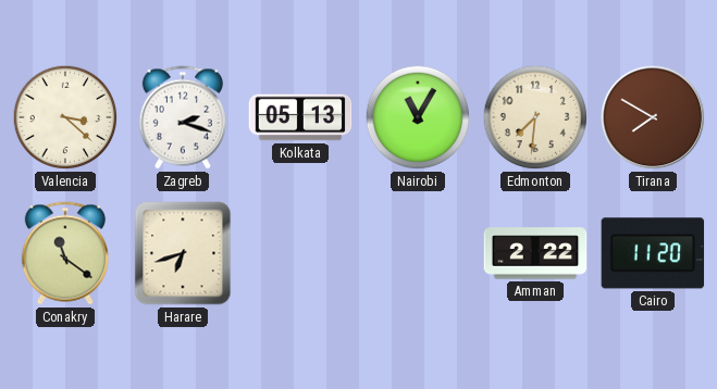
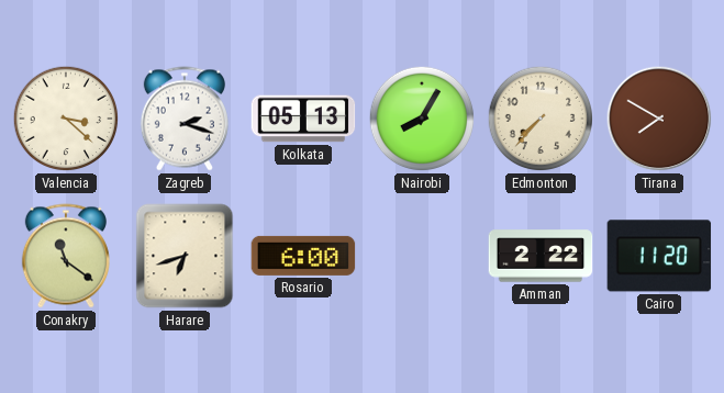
Nairobi: 11:05 -> 8:05 (422, 119)
Edmonton: 7:31 -> 7:37 (541, 119)
Rosario: none -> 6:00 (303, 256)
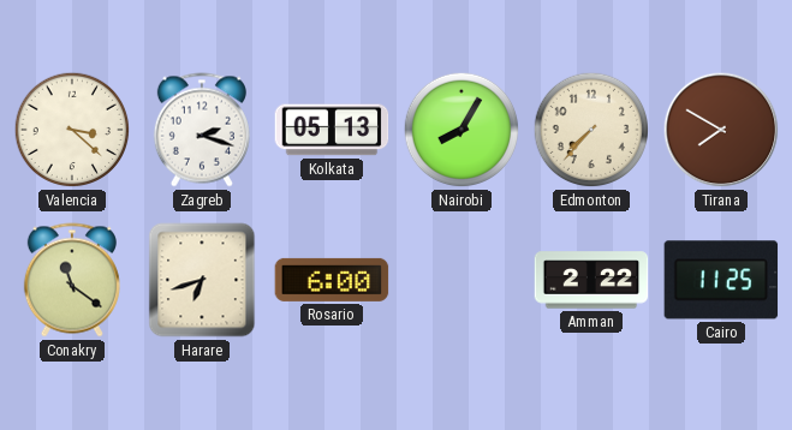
Cairo: 11:20 -> 11:25 (721, 280)
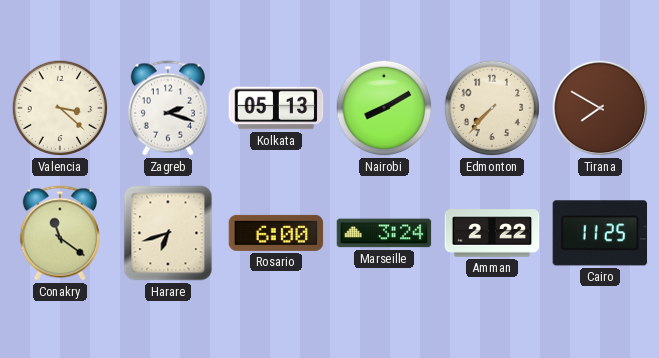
Nairobi: 8:05 -> 8:10 (384, 108)
Marseille: none -> 3:24 (384, 233)
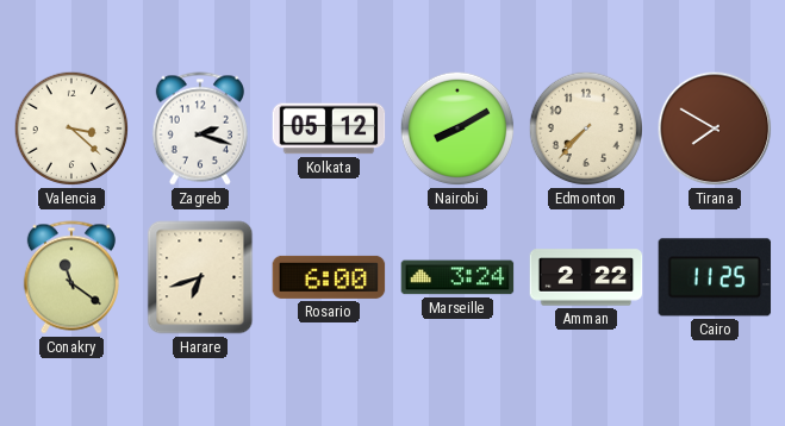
Kolkata: 05:13 -> 05:12 (329, 129)
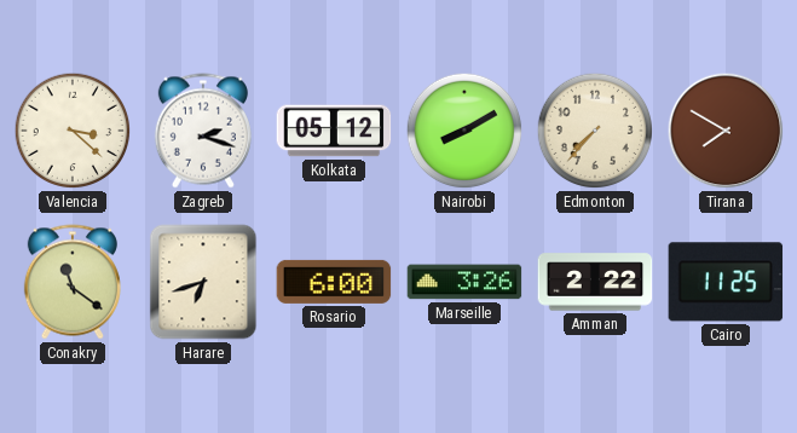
Marseille: 3:24 -> 3:26 (464, 282)
